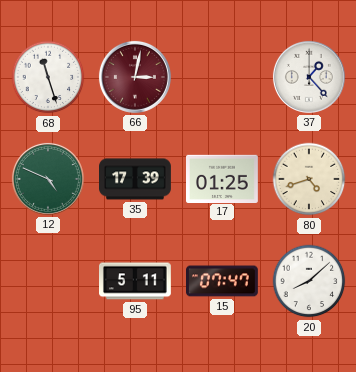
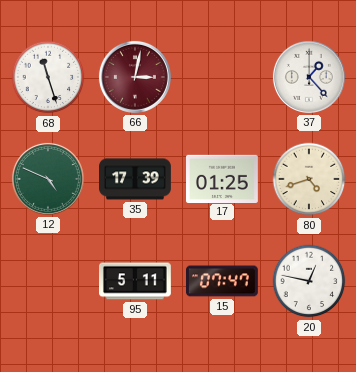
20: 8:08 -> 12:47 (309, 281)
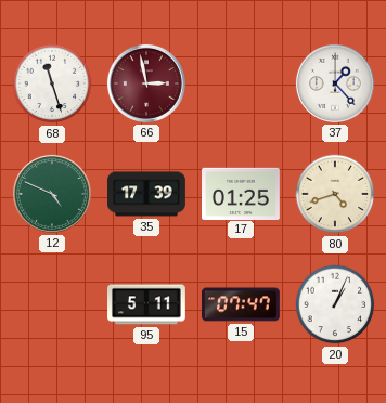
66: 3:02 -> 2:58 (146, 83)
20: 12:47 -> 1:04 (335, 304)
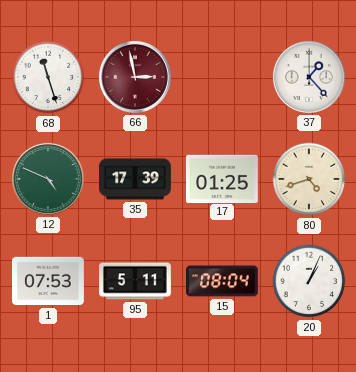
1: none -> 07:53 (49, 281)
15: 07:47 -> 08:04 (223, 281)
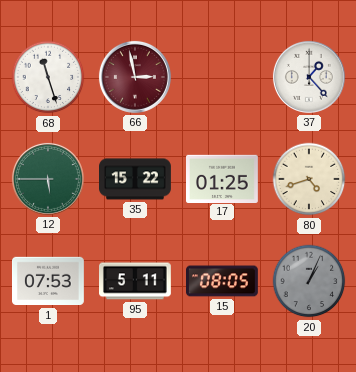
12: 4:49 -> 5:45 (48, 179)
35: 17:39 -> 15:22 (136, 179)
15: 08:04 -> 08:05 (223, 281)
20 dial: white -> grey (309, 281)
